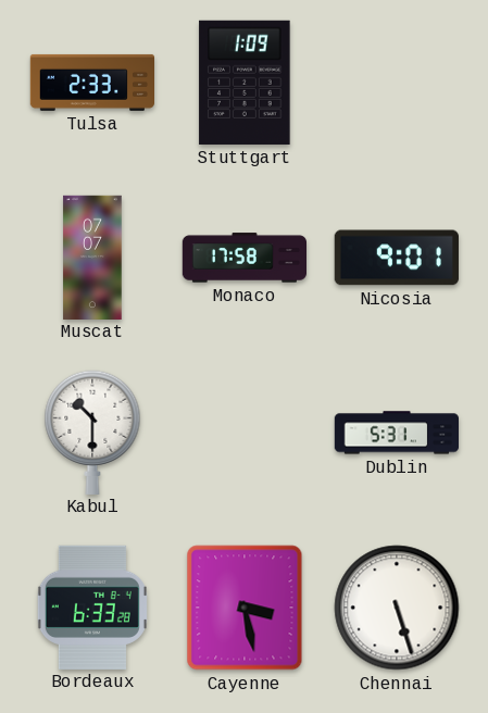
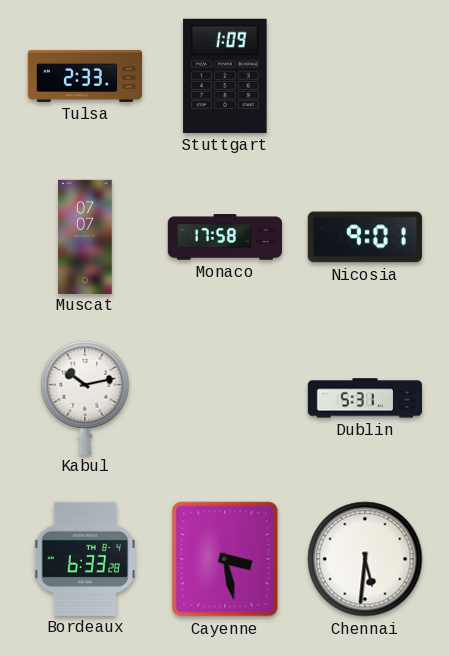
Kabul: 10:30 -> 10:13 (85, 397)
Chennai: 5:27 -> 5:31 (365, 559)
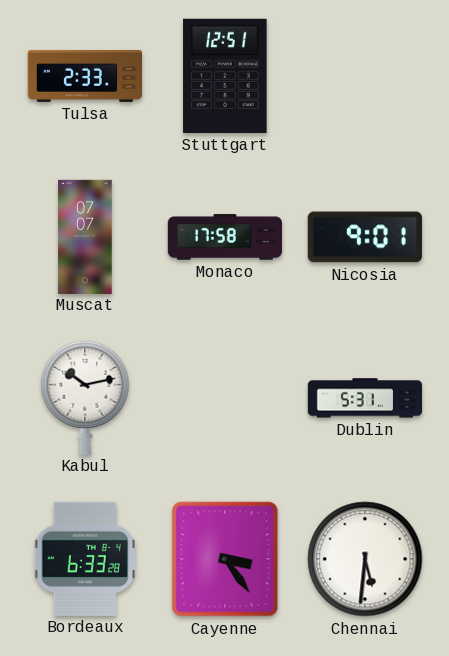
Stuttgart: 1:09 -> 12:51 (225, 76)
Cayenne: 3:28 -> 3:24 (225, 559)
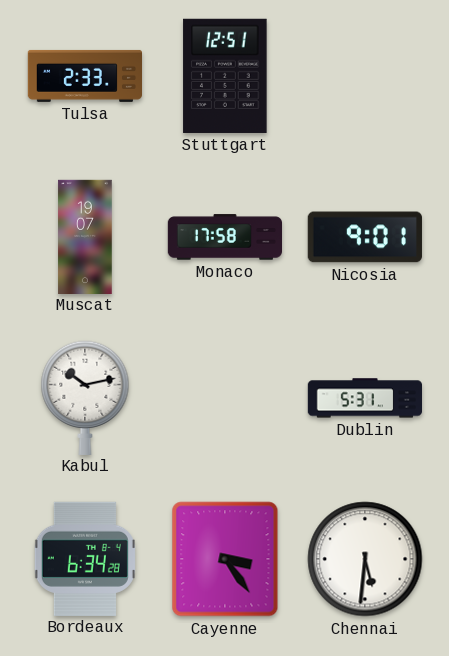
Muscat: 07:07 -> 19:07 (85, 236)
Bordeaux: 6:33 -> 6:34 (85, 558)
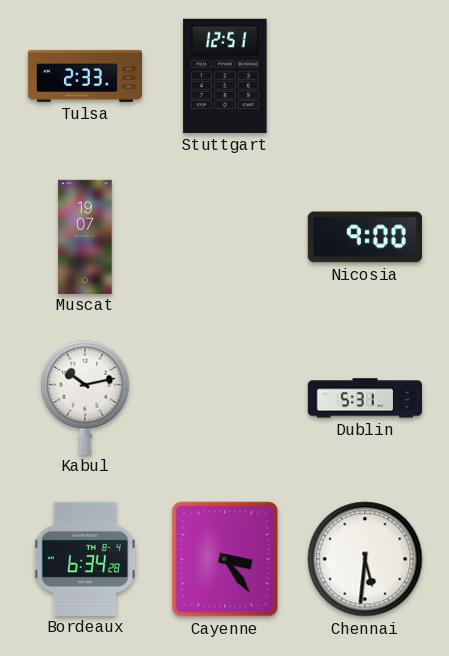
Monaco: 17:58 -> none (224, 237)
Nicosia: 9:01 -> 9:00 (365, 237)
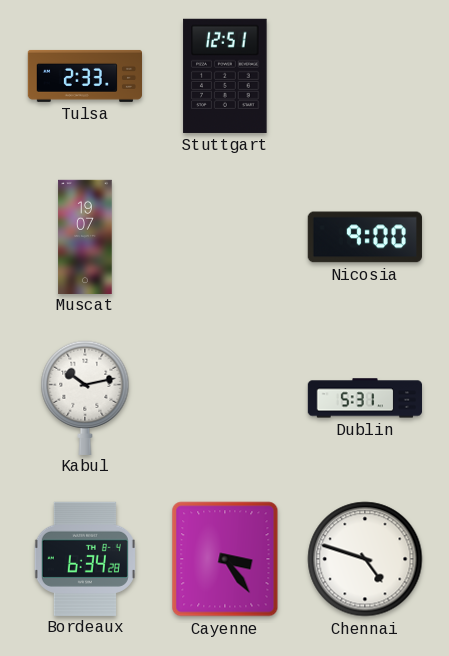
Chennai: 5:31 -> 4:48 (365, 559)
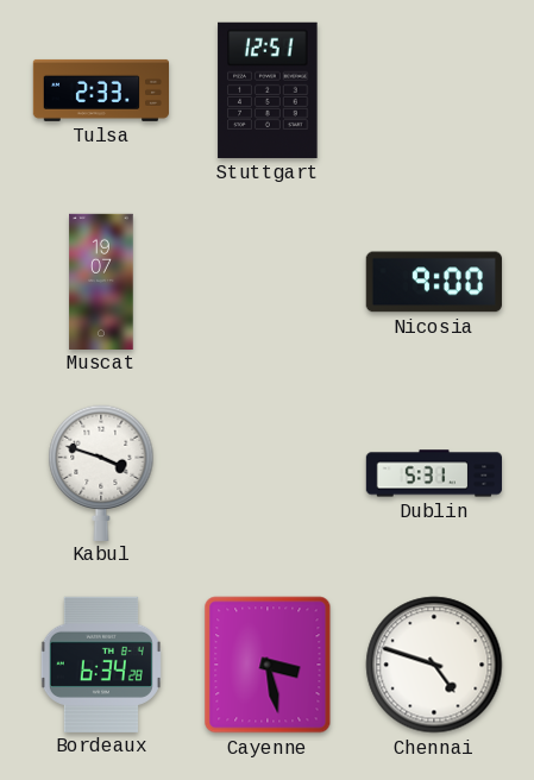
Kabul: 10:13 -> 3:48 (101, 472)
Cayenne: 3:24 -> 3:28 (268, 665)
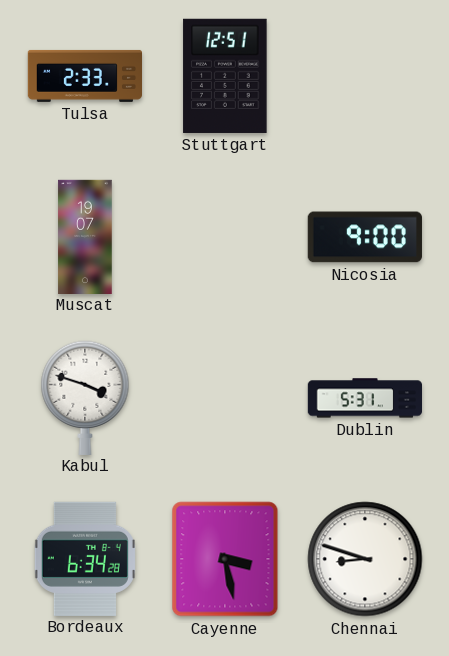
Chennai: 4:48 -> 8:48 (365, 559)
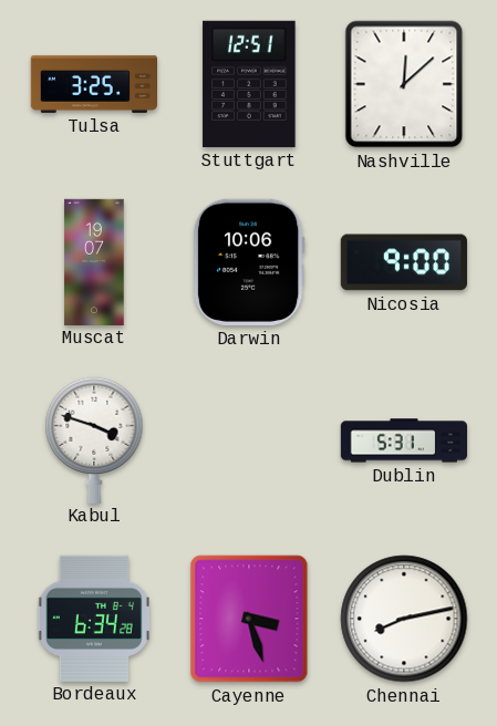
Tulsa: 2:33 -> 3:25 (93, 84)
Nashville: none -> 12:08 (404, 84)
Darwin: none -> 10:06 (249, 262)
Cayenne: 3:28 -> 3:27 (249, 619)
Chennai: 8:48 -> 8:13 (404, 619)
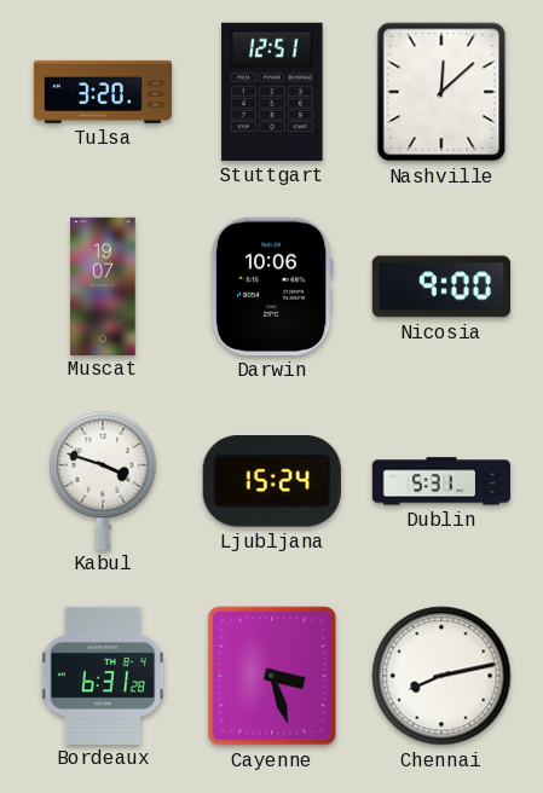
Tulsa: 3:25 -> 3:20 (102, 92)
Ljubljana: none -> 15:24 (272, 482)
Bordeaux: 6:34 -> 6:31 (103, 675)
